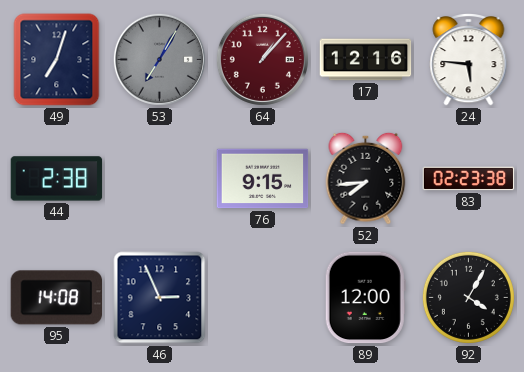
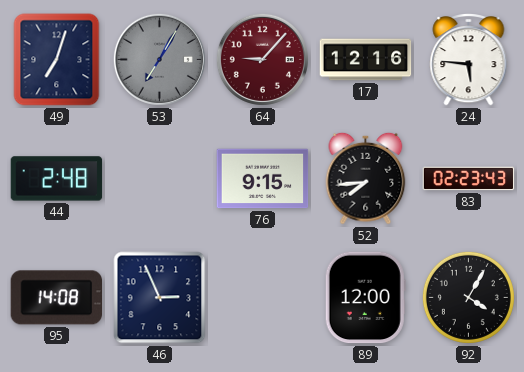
64: 1:07 -> 9:07 (262, 59)
44: 2:38 -> 2:48 (57, 179)
83: 02:23:38 -> 02:23:43 (469, 179)
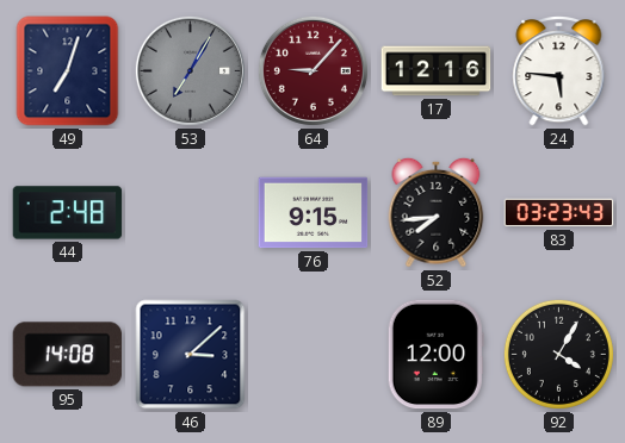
83: 02:23 -> 03:23 (559, 213)
46: 2:56 -> 3:08 (191, 355)
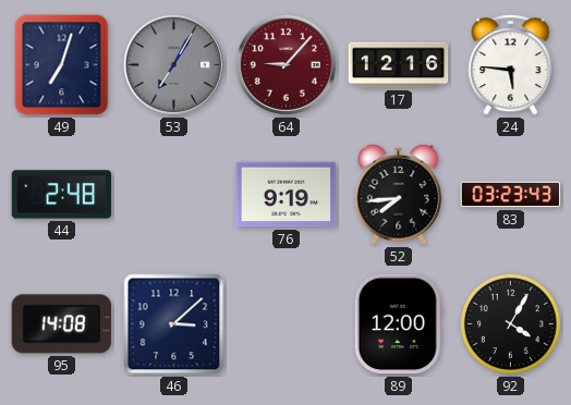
76: 9:15 -> 9:19 (287, 195)
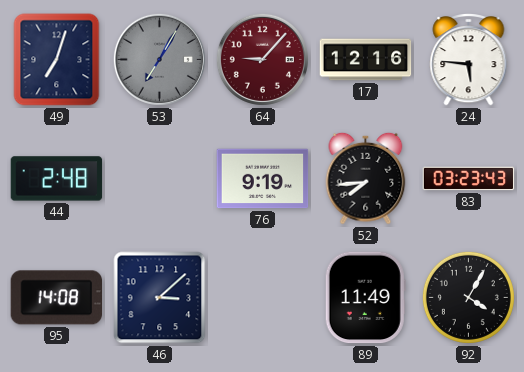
89: 12:00 -> 11:49 (365, 298)
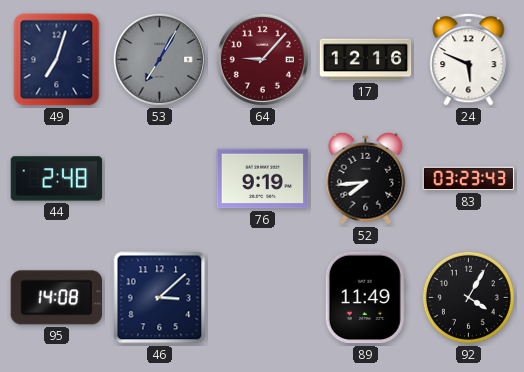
24: 5:46 -> 5:49 (469, 60)
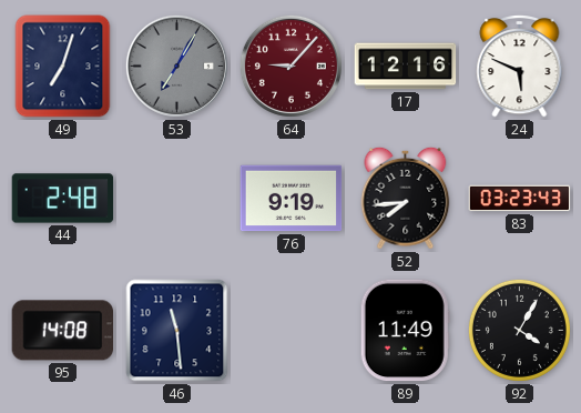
46: 3:08 -> 11:29 (177, 331)
